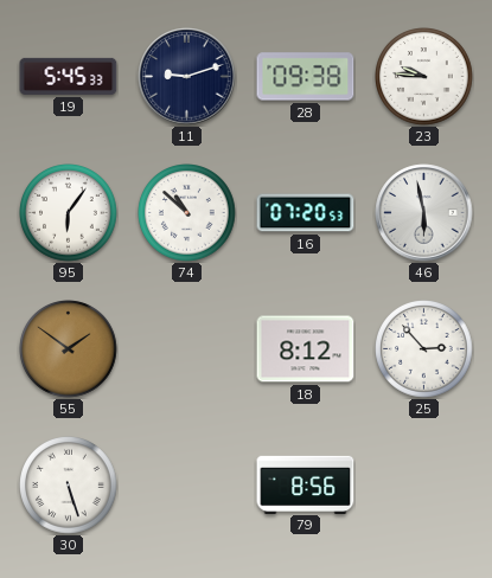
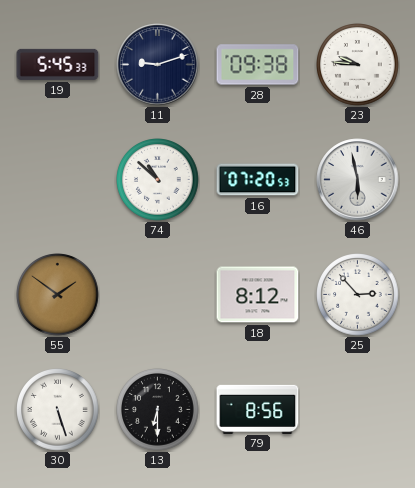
95: 6:06 -> none (69, 213)
13: none -> 6:30 (158, 410)
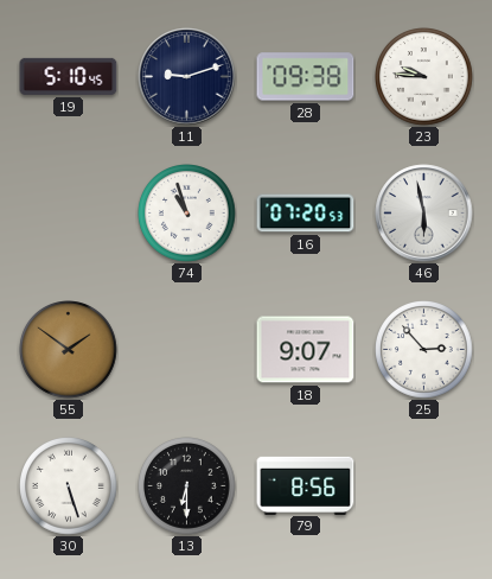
19: 5:45 -> 5:10 (69, 76)
74: 10:52 -> 10:57 (187, 214)
18: 8:12 -> 9:07 (306, 350)
